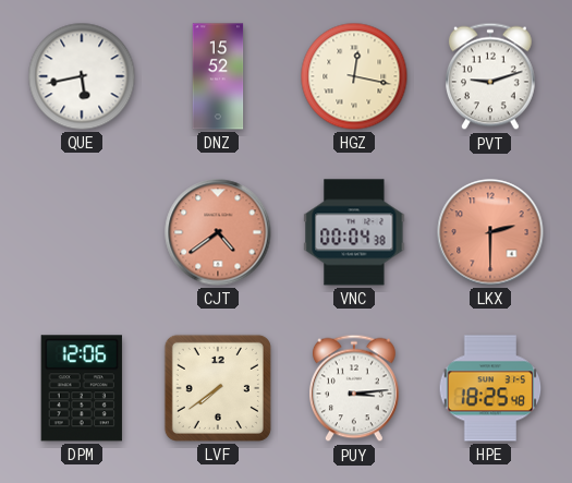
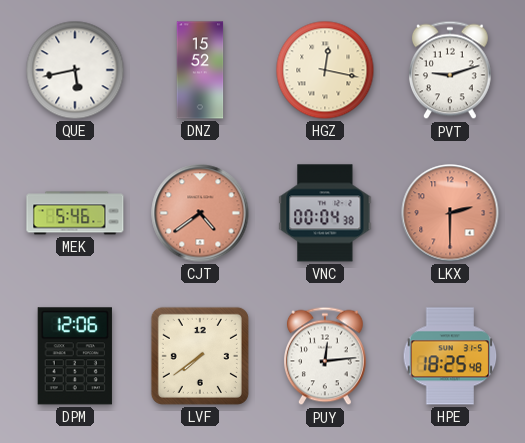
MEK: none -> 5:46 (75, 213)
PUY: 3:14 -> 12:14 (326, 356)
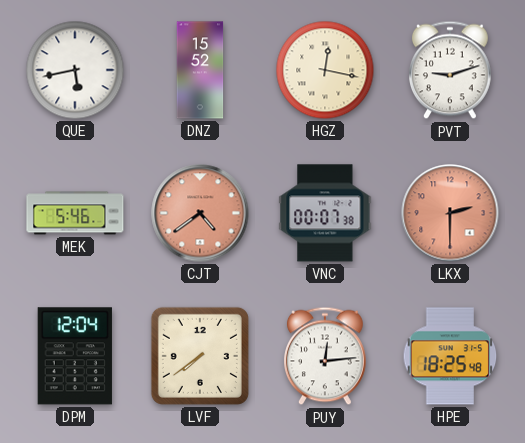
VNC: 00:04 -> 00:07 (325, 213)
DPM: 12:06 -> 12:04 (75, 356)
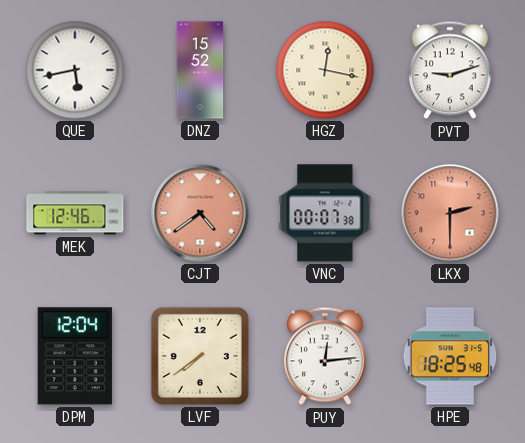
MEK: 5:46 -> 12:46 (75, 213)
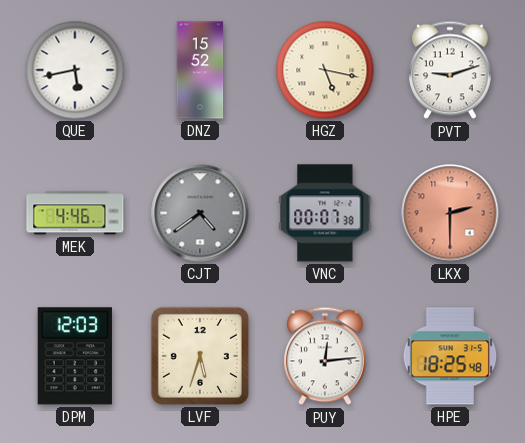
HGZ: 12:17 -> 5:17 (325, 70)
MEK: 12:46 -> 4:46 (75, 213)
CJT dial: salmon -> grey (200, 213)
DPM: 12:04 -> 12:03 (75, 356)
LVF: 7:39 -> 5:33 (200, 356)
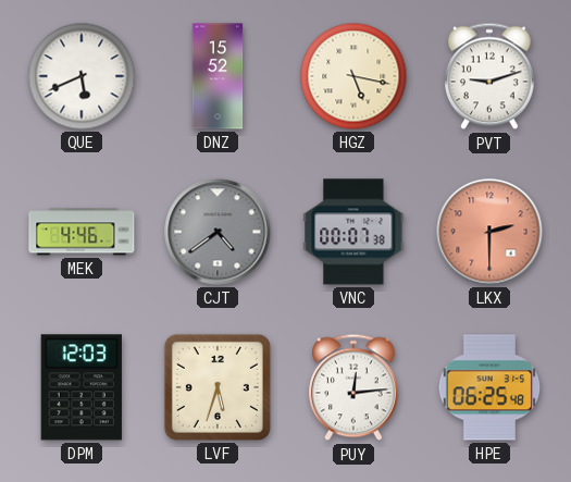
QUE: 5:43 -> 5:41 (82, 76)
HPE: 18:25 -> 06:25 (489, 387)
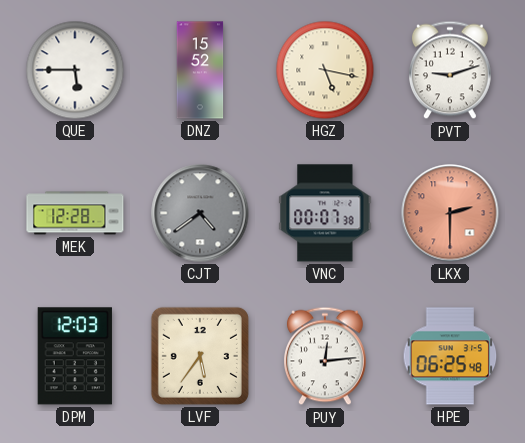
QUE: 5:41 -> 5:45 (75, 70)
MEK: 4:46 -> 12:28 (75, 213)
LVF: 5:33 -> 5:36 (200, 356)
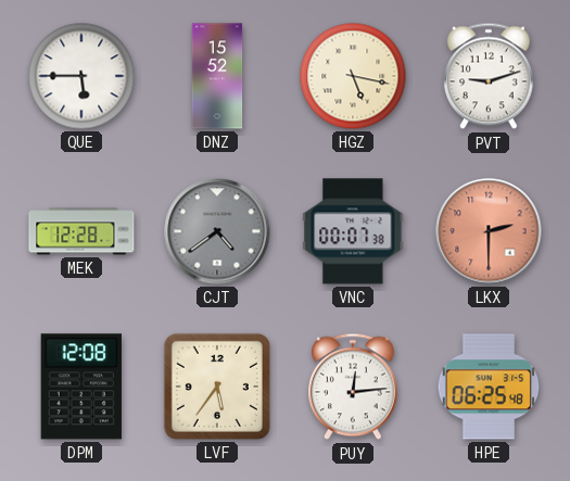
DPM: 12:03 -> 12:08 (81, 387)
